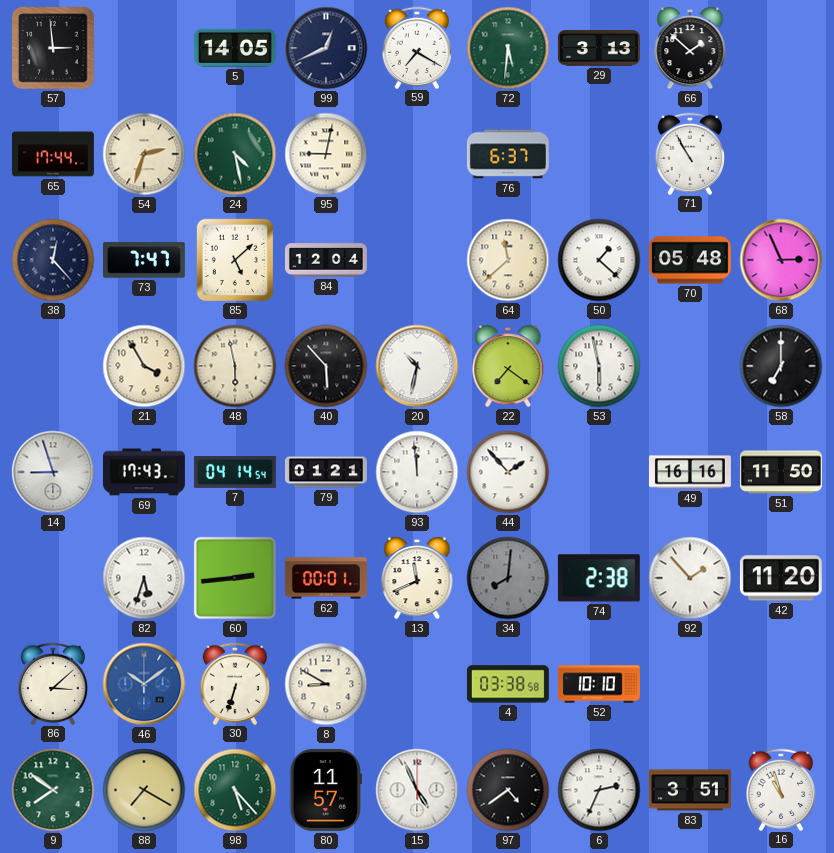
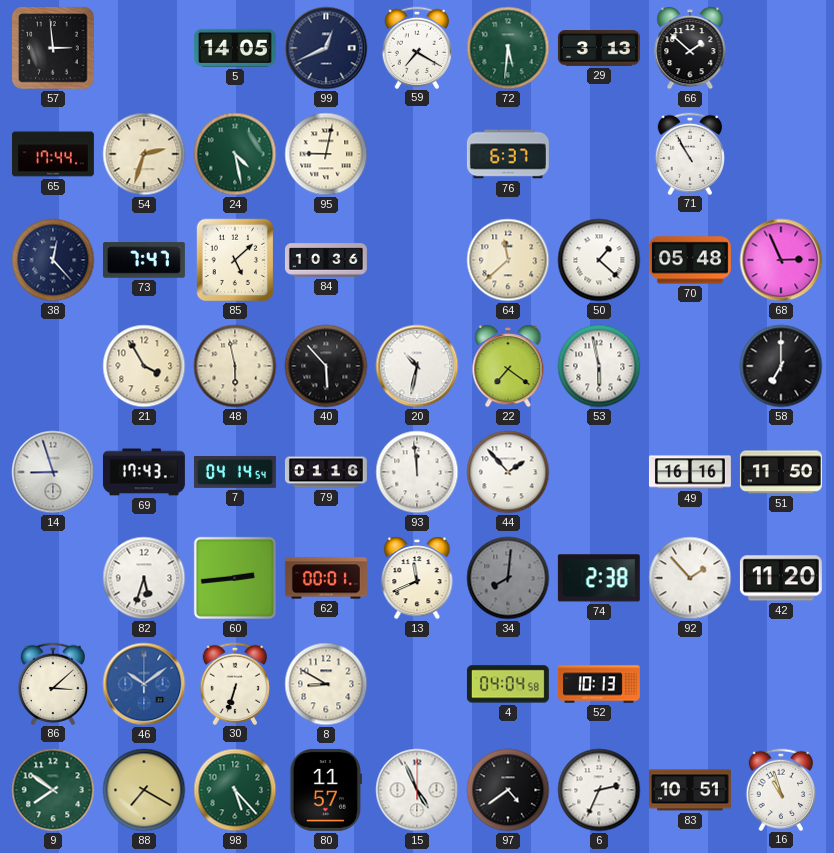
84: 12:04 -> 10:36 (326, 260)
79: 01:21 -> 01:16 (326, 472)
4: 03:38 -> 04:04 (508, 684)
52: 10:10 -> 10:13 (599, 684)
83: 3:51 -> 10:51 (690, 790)
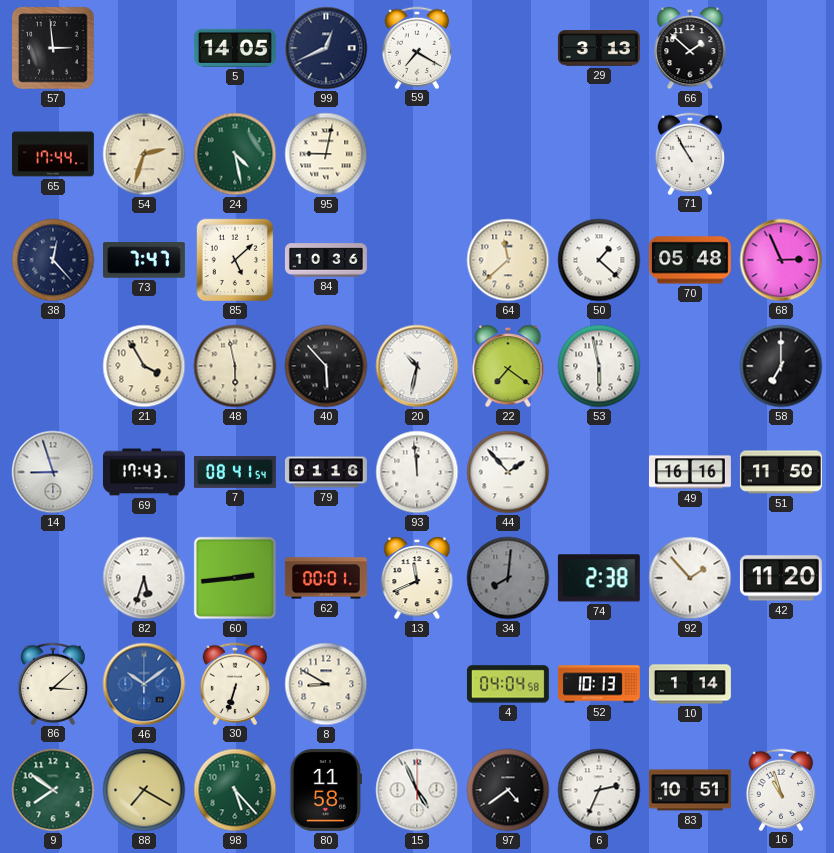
72: 5:31 -> none (508, 48)
76: 6:37 -> none (508, 154)
7: 04:14 -> 08:41 (235, 472)
10: none -> 1:14 (690, 684)
80: 11:57 -> 11:58 (326, 790)
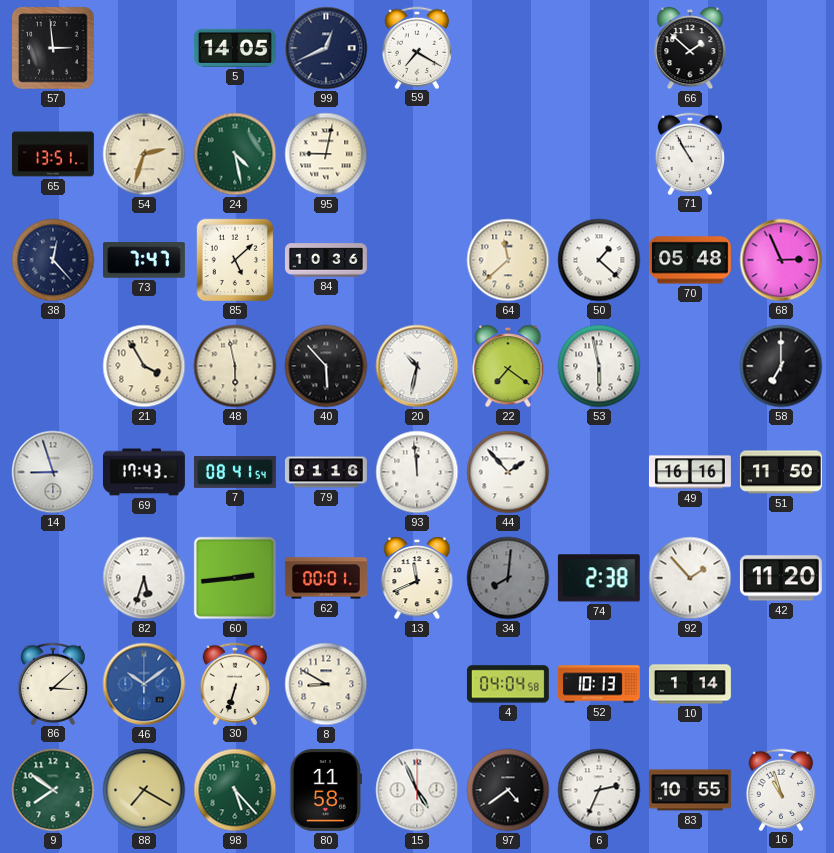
29: 3:13 -> none (599, 48)
65: 17:44 -> 13:51 (53, 154)
83: 10:51 -> 10:55 (690, 790)
